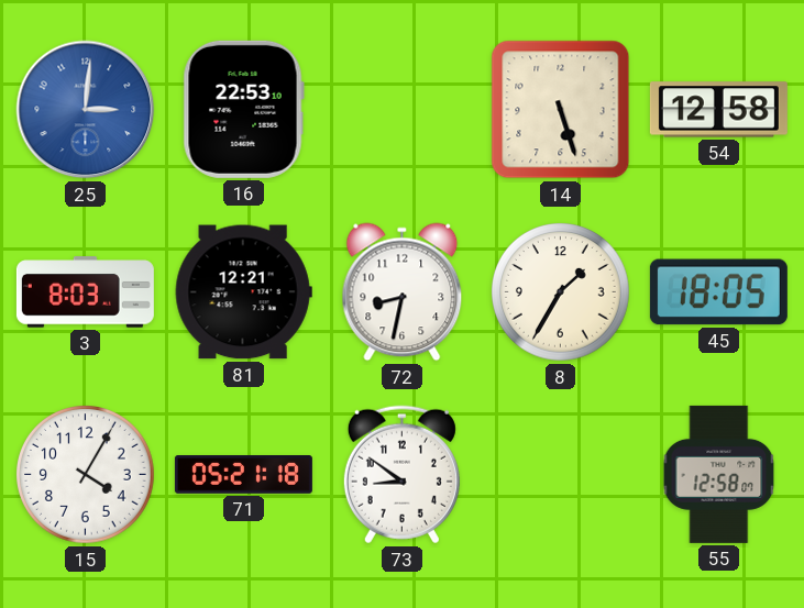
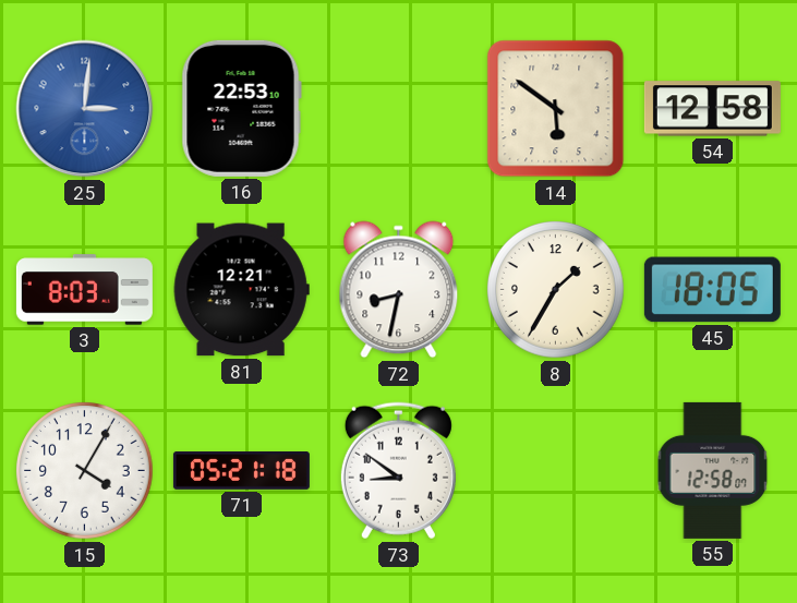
14: 5:27 -> 5:51 (556, 109)
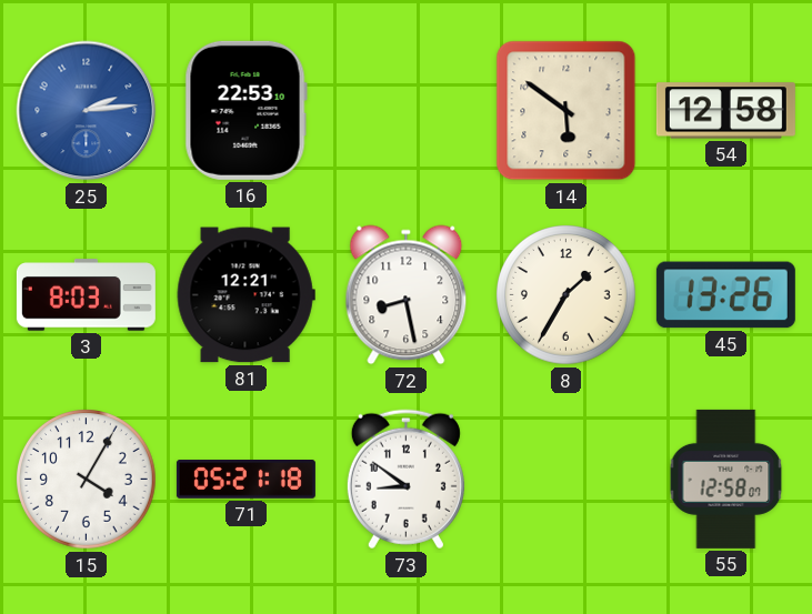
25: 3:01 -> 2:14 (87, 111)
72: 8:32 -> 8:28 (407, 295)
45: 18:05 -> 13:26 (725, 295)
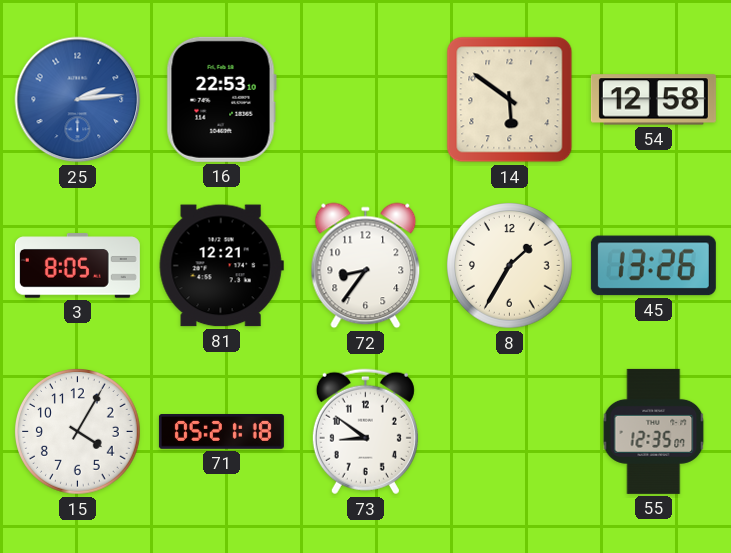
3: 8:03 -> 8:05 (77, 266)
72: 8:28 -> 8:36 (366, 266)
55: 12:58 -> 12:35 (654, 431)
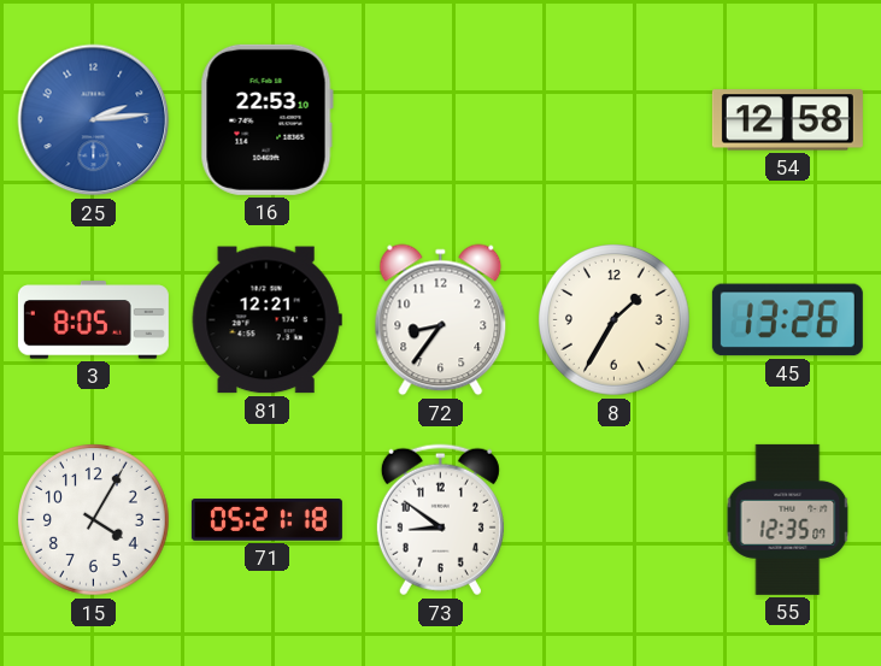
14: 5:51 -> none (510, 100)
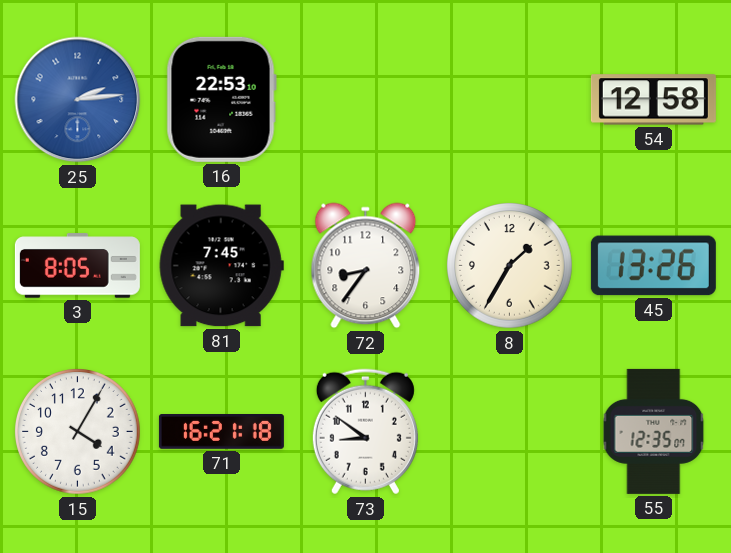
81: 12:21 -> 7:45 (221, 266)
71: 05:21 -> 16:21 (221, 432)
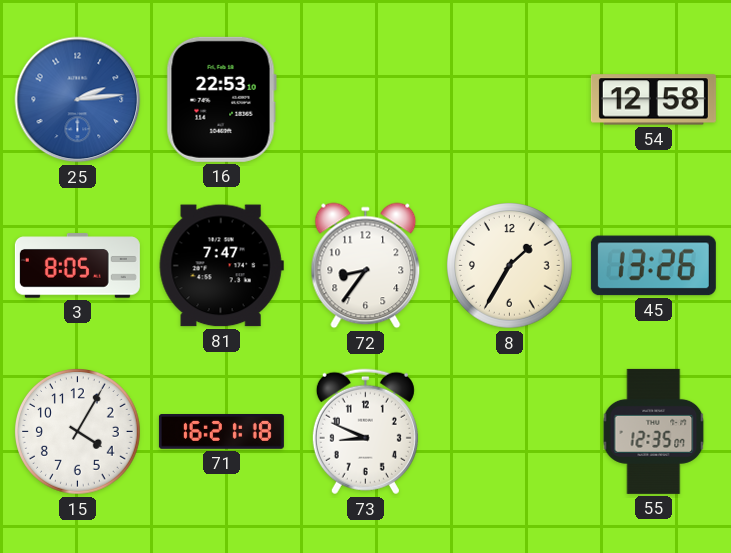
81: 7:45 -> 7:47 (221, 266)
73: 8:51 -> 8:49 (365, 432)
